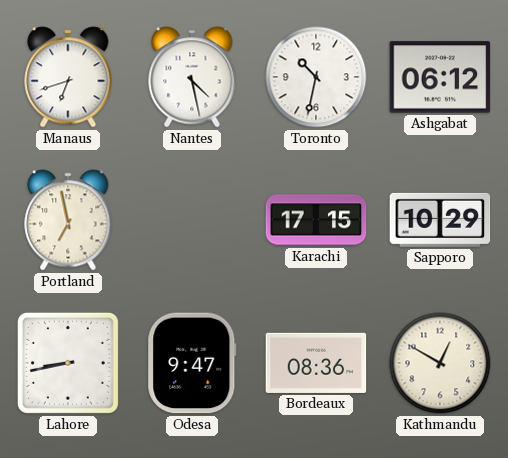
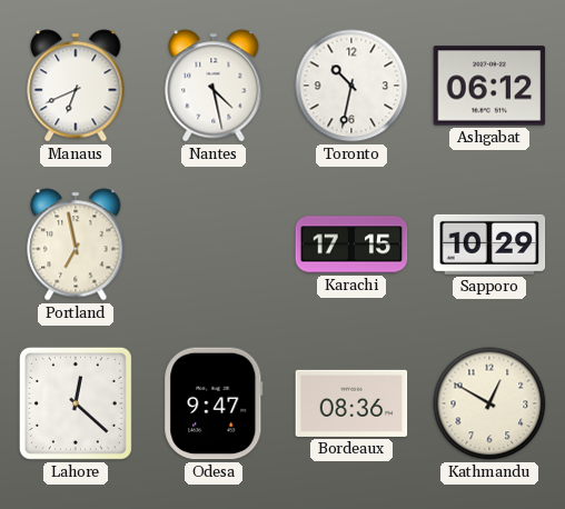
Manaus: 6:42 -> 6:41 (76, 86)
Lahore: 8:43 -> 12:22 (76, 403)
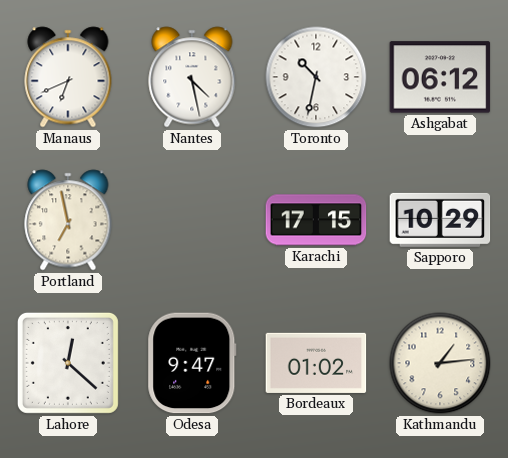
Bordeaux: 08:36 -> 01:02 (316, 363)
Kathmandu: 12:50 -> 1:14 (440, 363)
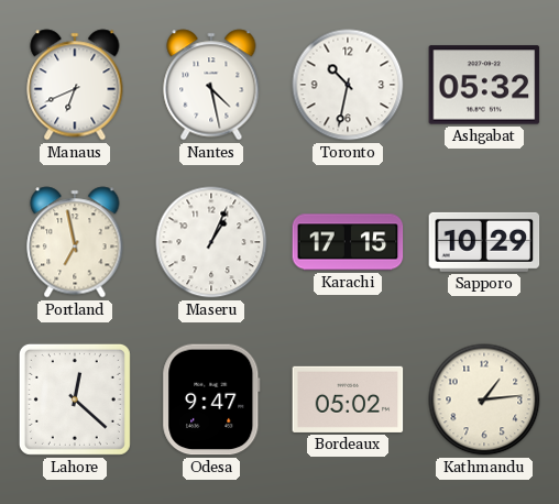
Ashgabat: 06:12 -> 05:32 (484, 85)
Maseru: none -> 1:04 (211, 242)
Bordeaux: 01:02 -> 05:02 (348, 399)
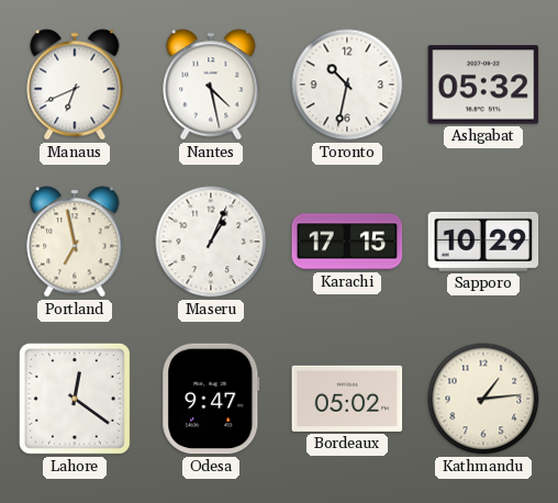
Lahore: 12:22 -> 12:21 (75, 399)
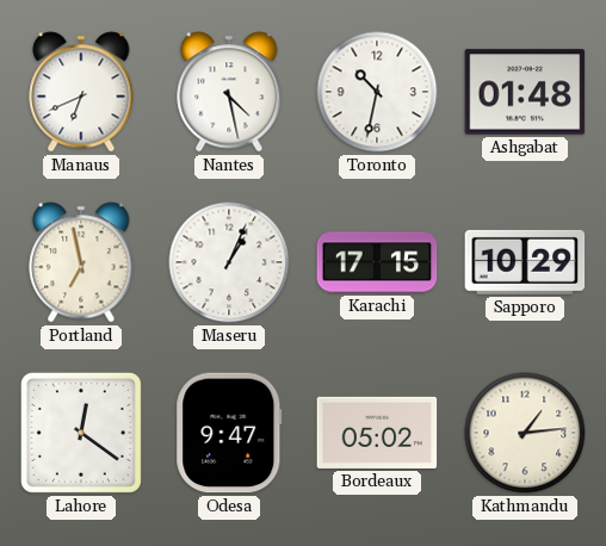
Ashgabat: 05:32 -> 01:48 (525, 92)
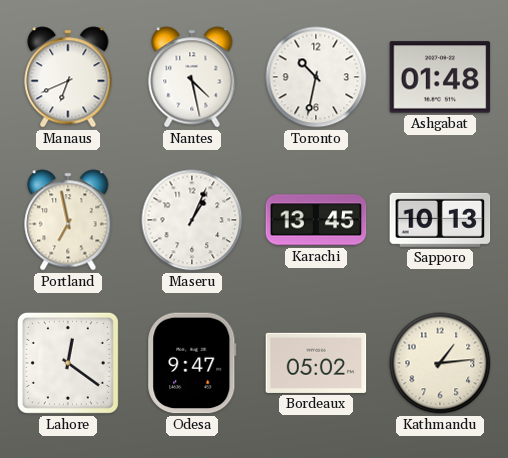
Karachi: 17:15 -> 13:45 (316, 220)
Sapporo: 10:29 -> 10:13 (440, 220)
